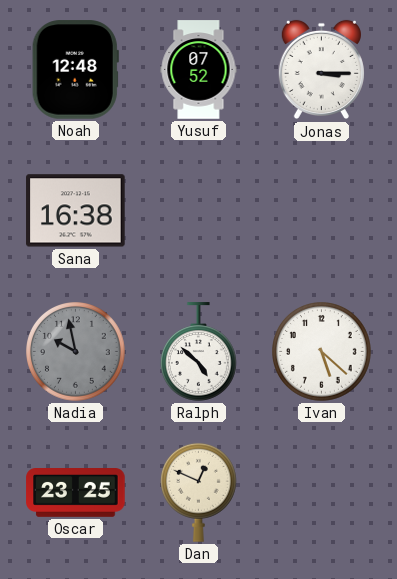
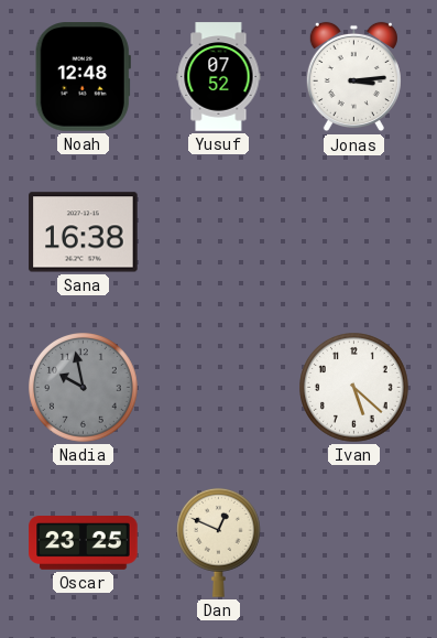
Jonas: 3:15 -> 3:14 (353, 77)
Ralph: 4:52 -> none (198, 352)
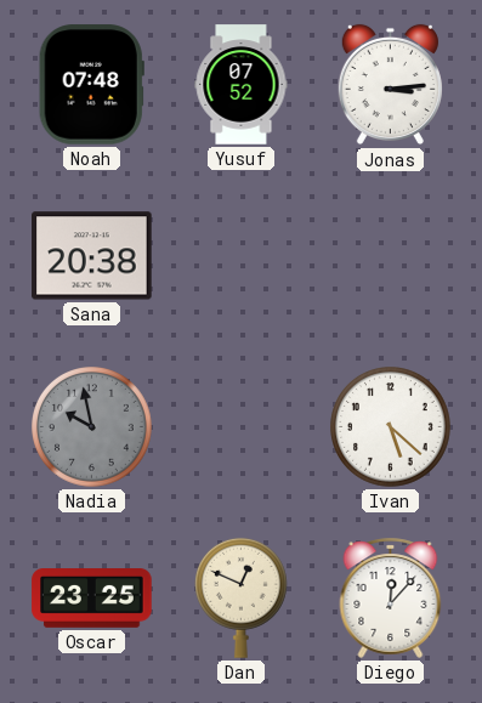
Noah: 12:48 -> 07:48 (91, 85)
Sana: 16:38 -> 20:38 (92, 256)
Diego: none -> 12:07 (391, 597)
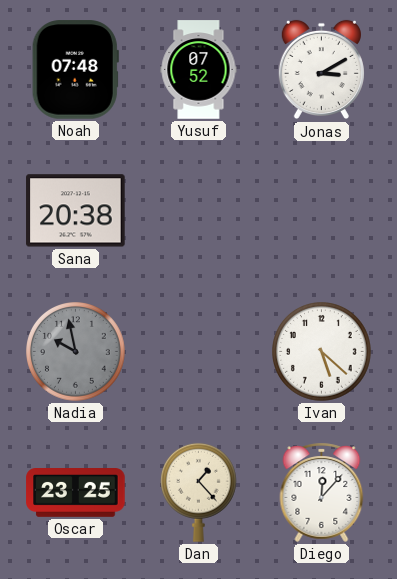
Jonas: 3:14 -> 3:10 (321, 70)
Dan: 12:49 -> 1:23 (198, 492)
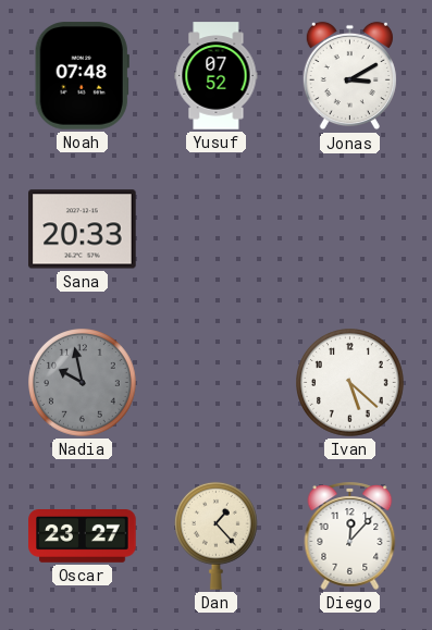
Sana: 20:38 -> 20:33 (83, 230)
Oscar: 23:25 -> 23:27 (83, 536)
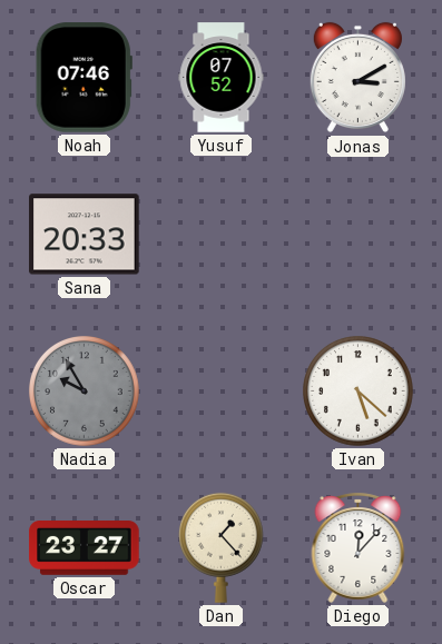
Noah: 07:48 -> 07:46 (84, 78)
Nadia: 9:58 -> 9:55 (85, 392)
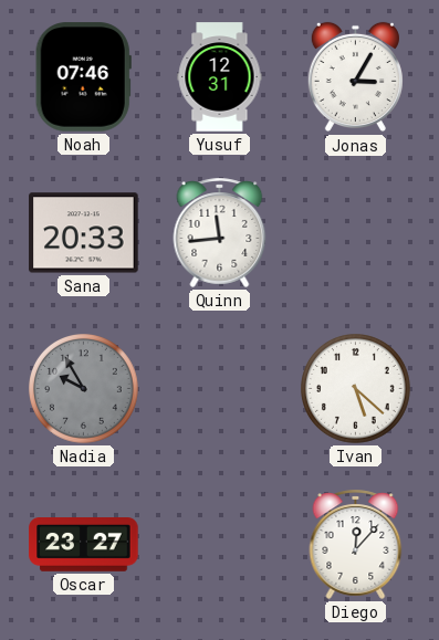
Yusuf: 07:52 -> 12:31 (220, 77)
Jonas: 3:10 -> 3:05 (355, 77)
Quinn: none -> 11:44 (220, 232)
Dan: 1:23 -> none (220, 547)
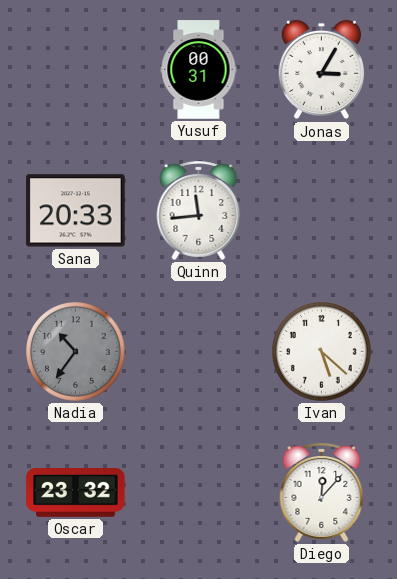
Noah: 07:46 -> none (83, 77)
Yusuf: 12:31 -> 00:31 (199, 70)
Nadia: 9:55 -> 10:36 (76, 352)
Oscar: 23:27 -> 23:32 (76, 493)
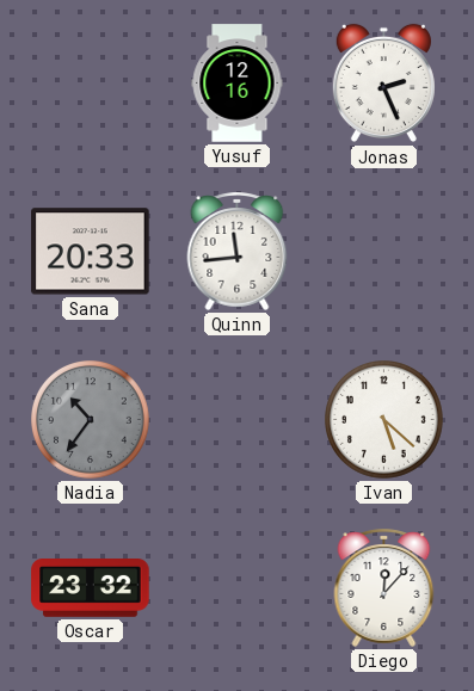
Yusuf: 00:31 -> 12:16 (238, 84)
Jonas: 3:05 -> 2:26 (383, 84)
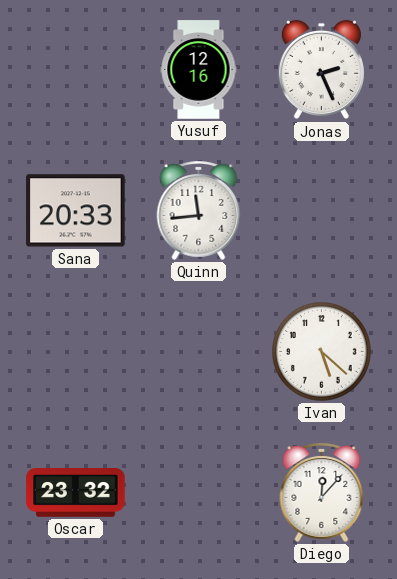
Nadia: 10:36 -> none (91, 420)
